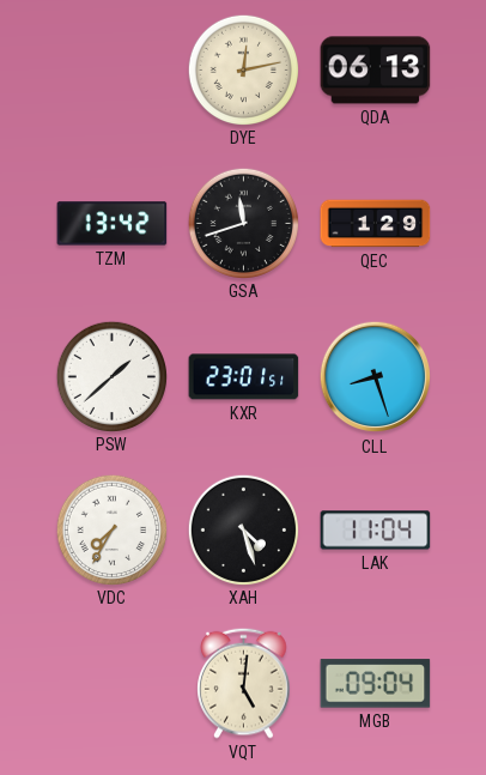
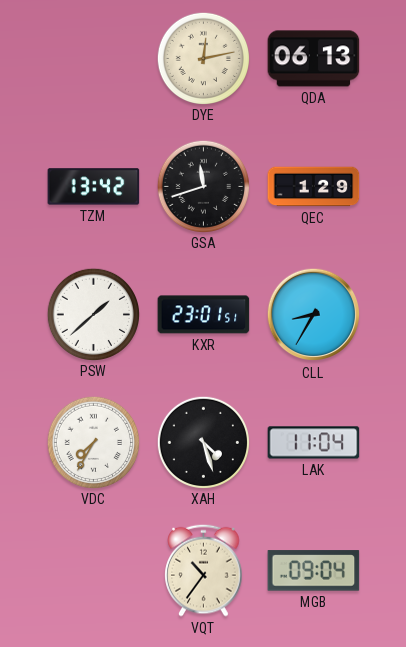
CLL: 8:27 -> 8:35 (314, 315)
VQT: 5:01 -> 10:36 (204, 570)
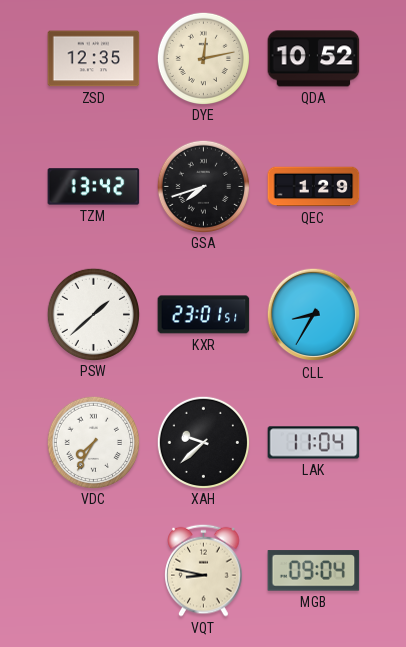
ZSD: none -> 12:35 (94, 59)
QDA: 06:13 -> 10:52 (314, 59)
GSA: 11:42 -> 7:42 (203, 186)
XAH: 4:27 -> 9:38 (203, 442)
VQT: 10:36 -> 8:47 (204, 570)
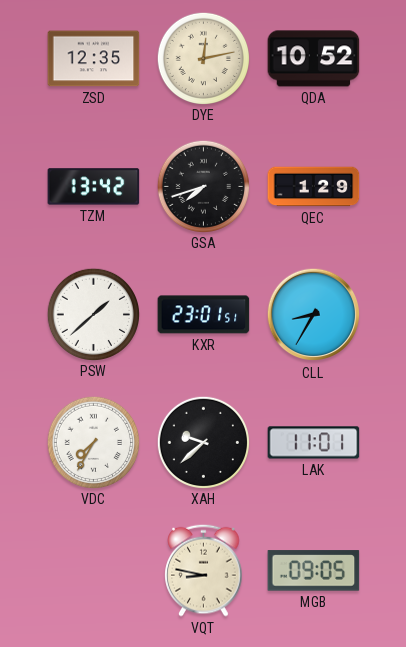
LAK: 11:04 -> 11:01 (314, 443)
MGB: 09:04 -> 09:05 (314, 571)
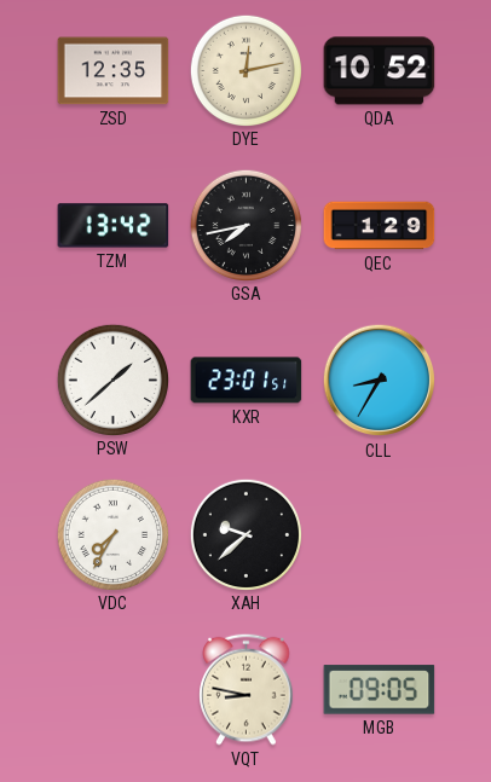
GSA: 7:42 -> 7:43 (245, 225)
LAK: 11:01 -> none (314, 443)
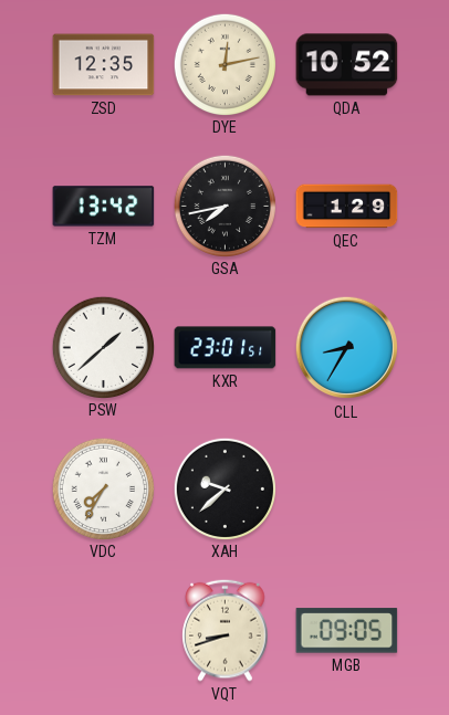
VQT: 8:47 -> 8:42 (226, 630)
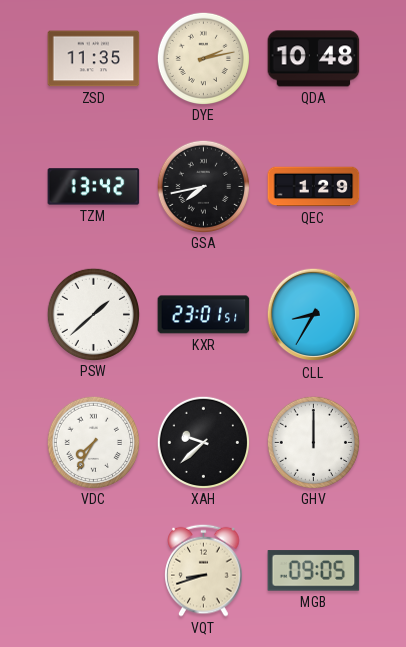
ZSD: 12:35 -> 11:35 (94, 59)
DYE: 12:13 -> 2:13 (203, 58)
QDA: 10:52 -> 10:48 (314, 59)
GHV: none -> 12:00 (313, 442)
